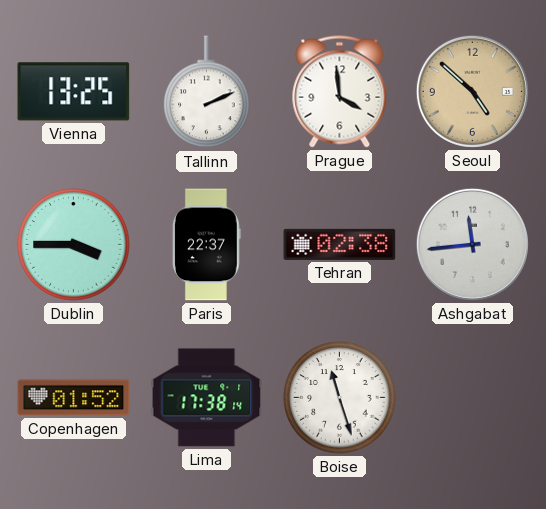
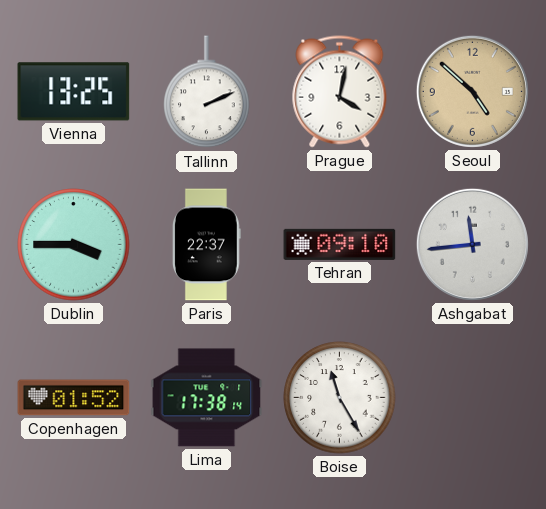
Prague: 3:59 -> 4:02 (340, 92)
Tehran: 02:38 -> 09:10 (340, 244)
Boise: 11:27 -> 11:25 (340, 398)
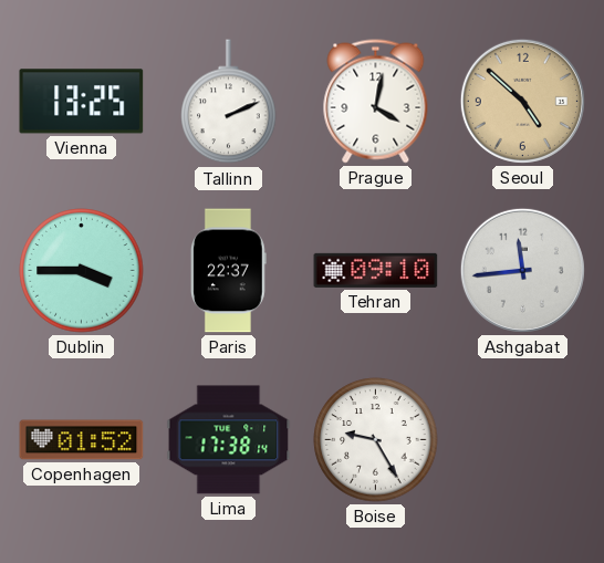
Boise: 11:25 -> 9:25 (376, 440)
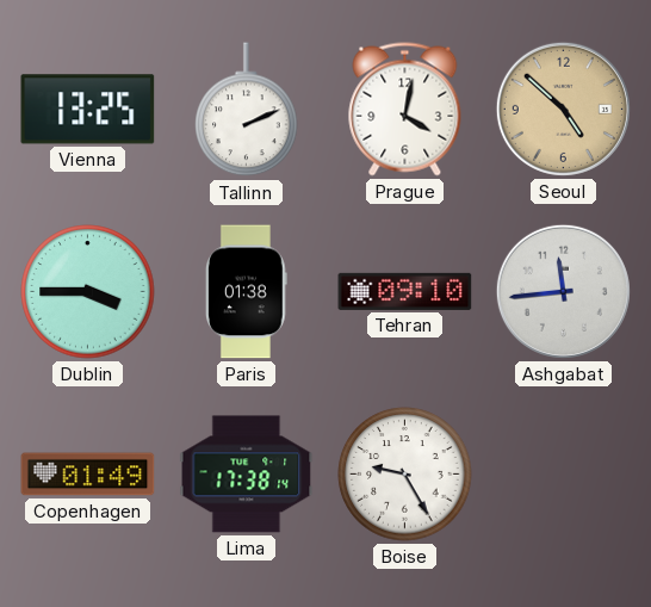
Paris: 22:37 -> 01:38 (246, 292)
Copenhagen: 01:52 -> 01:49 (88, 475)
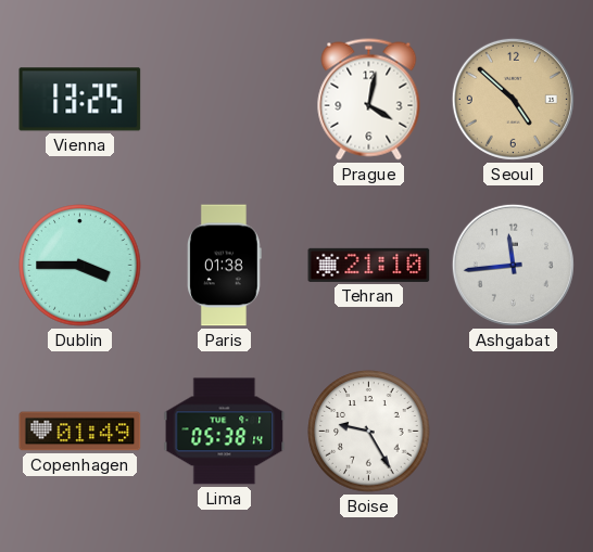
Tallinn: 2:11 -> none (247, 110)
Tehran: 09:10 -> 21:10 (369, 265)
Lima: 17:38 -> 05:38 (225, 432)
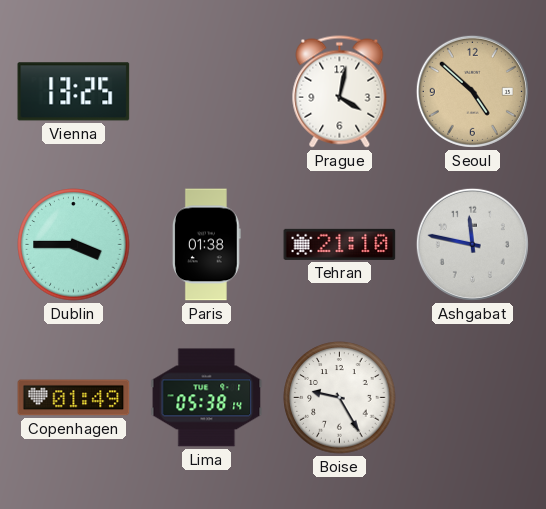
Ashgabat: 11:44 -> 11:47 (472, 244)
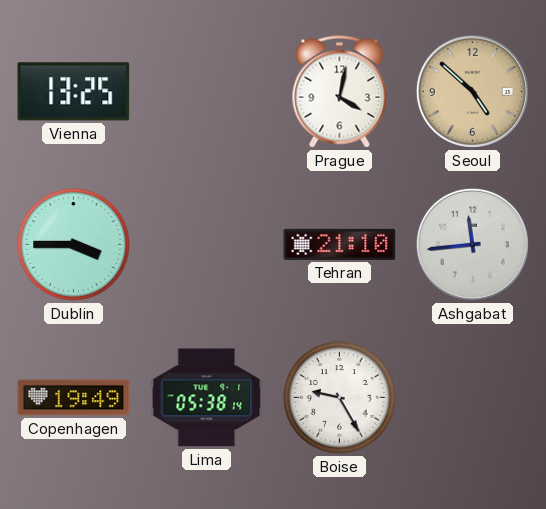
Paris: 01:38 -> none (206, 245)
Ashgabat: 11:47 -> 11:44 (472, 244)
Copenhagen: 01:49 -> 19:49 (74, 398)
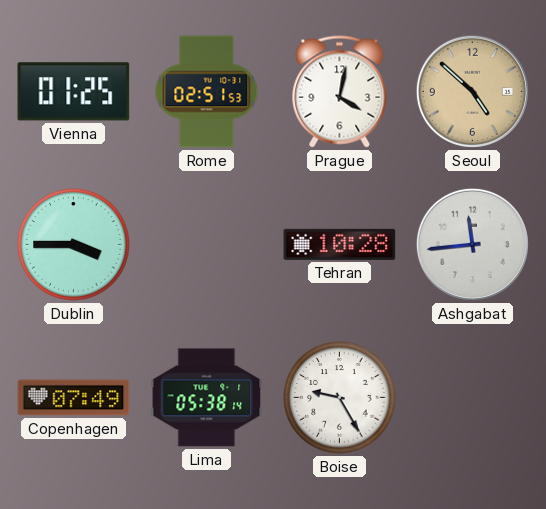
Vienna: 13:25 -> 01:25 (74, 92)
Rome: none -> 02:51 (207, 92)
Tehran: 21:10 -> 10:28 (340, 244)
Copenhagen: 19:49 -> 07:49 (74, 398)
